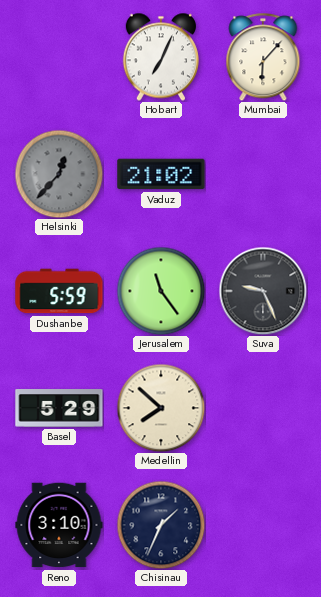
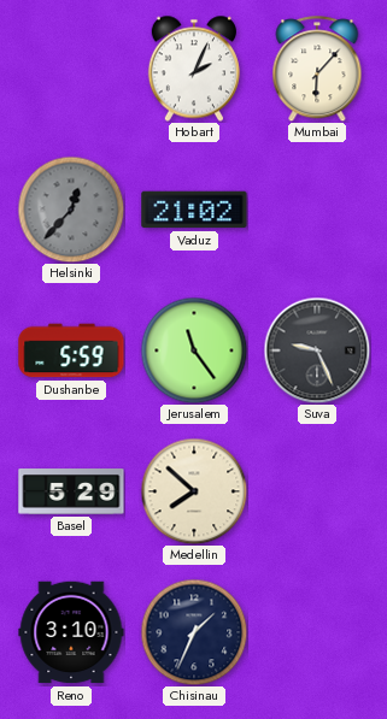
Hobart: 7:04 -> 2:04 (194, 69)
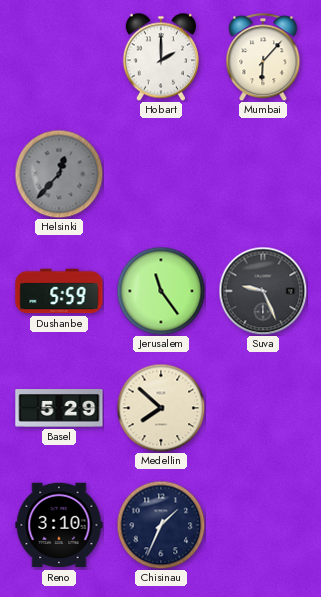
Hobart: 2:04 -> 2:00 (161, 57)
Vaduz: 21:02 -> none (194, 210)
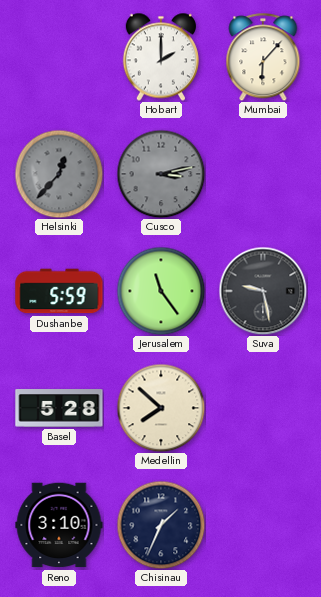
Cusco: none -> 3:13 (161, 174)
Suva: 9:26 -> 9:28 (263, 291)
Basel: 5:29 -> 5:28 (59, 408)
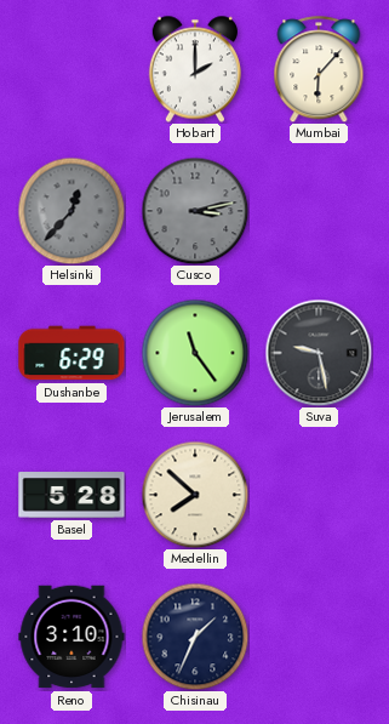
Dushanbe: 5:59 -> 6:29 (71, 353)
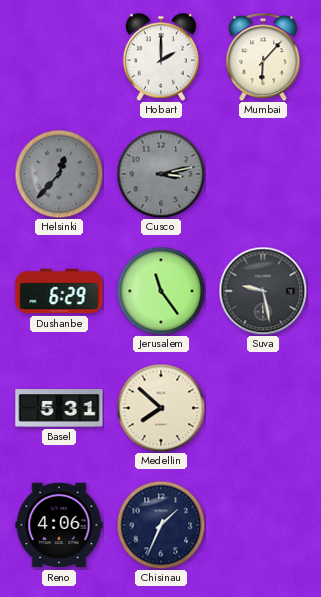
Basel: 5:28 -> 5:31 (59, 408)
Reno: 3:10 -> 4:06 (59, 525)
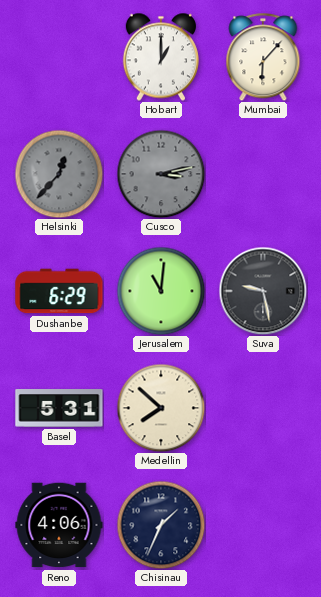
Hobart: 2:00 -> 1:00 (161, 57)
Jerusalem: 11:24 -> 11:01 (161, 291)
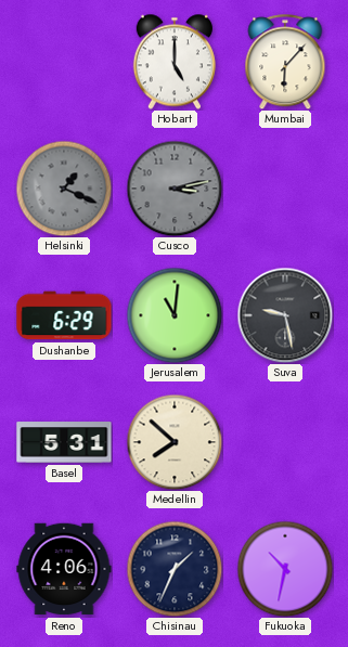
Hobart: 1:00 -> 5:00 (175, 62)
Helsinki: 12:37 -> 1:19 (64, 189)
Fukuoka: none -> 10:32 (285, 569)
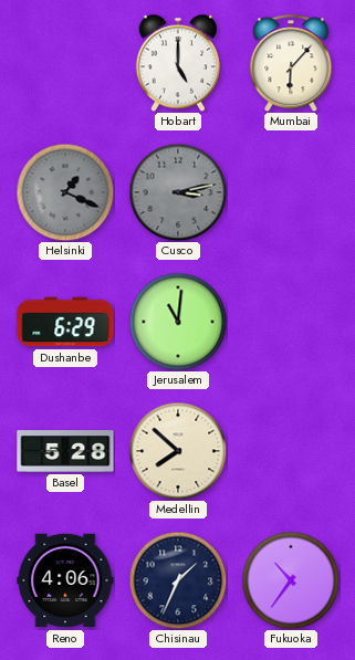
Suva: 9:28 -> none (285, 315)
Basel: 5:31 -> 5:28 (65, 451)
Fukuoka: 10:32 -> 10:36 (291, 580)
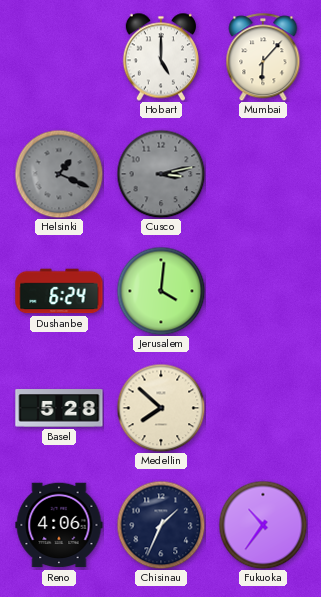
Dushanbe: 6:29 -> 6:24 (59, 291)
Jerusalem: 11:01 -> 4:01 (161, 291)
